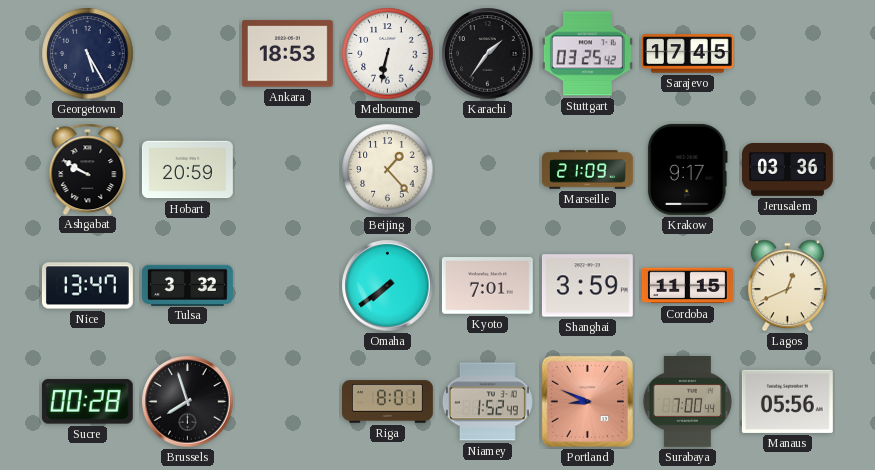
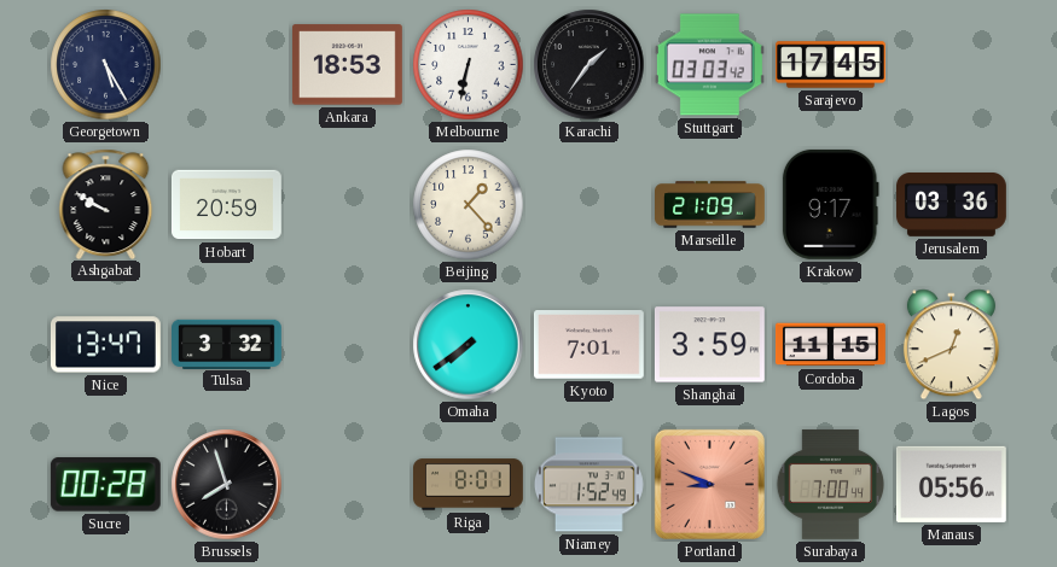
Stuttgart: 03:25 -> 03:03 (709, 65)
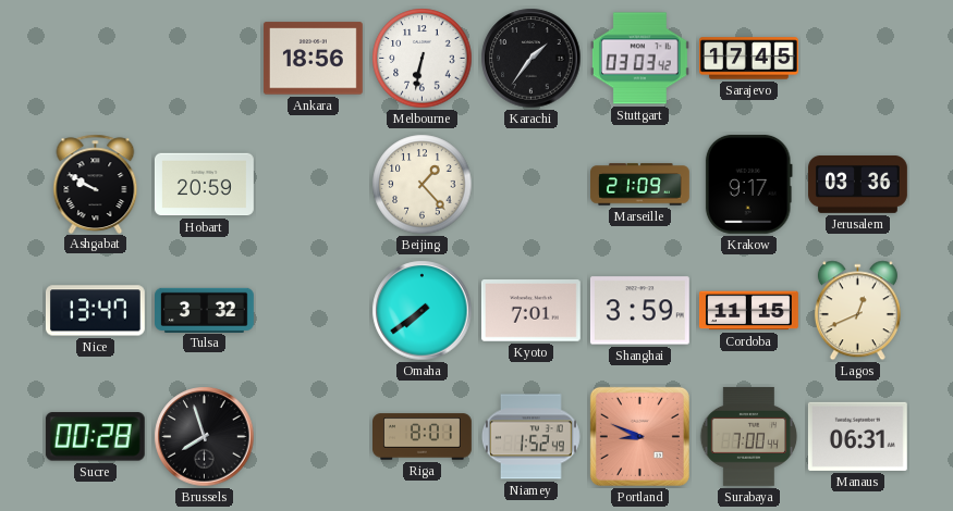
Georgetown: 5:25 -> none (106, 65)
Ankara: 18:53 -> 18:56 (313, 59)
Manaus: 05:56 -> 06:31 (857, 436)
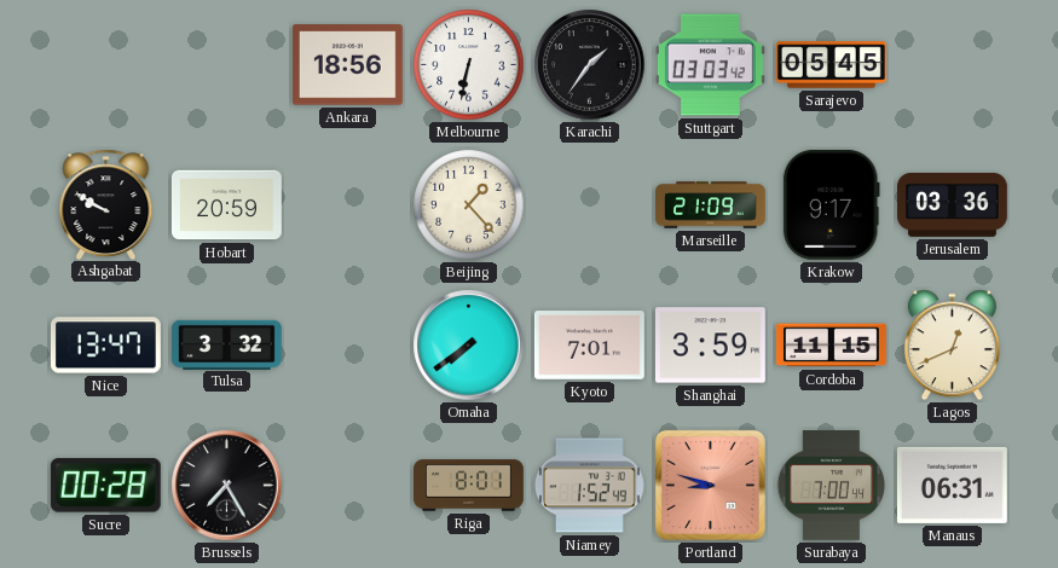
Sarajevo: 17:45 -> 05:45 (832, 65)
Brussels: 7:57 -> 7:25 (227, 486)
Portland: 8:49 -> 8:48 (710, 485)
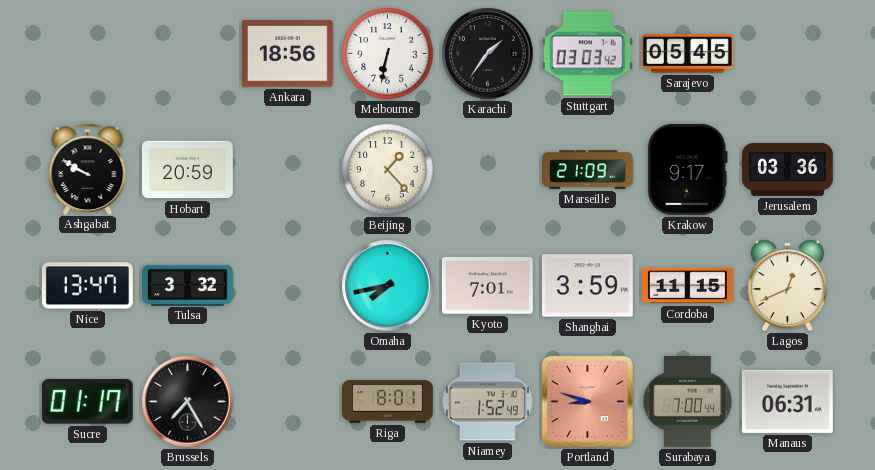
Omaha: 7:39 -> 7:43 (388, 286)
Sucre: 00:28 -> 01:17 (87, 402)
